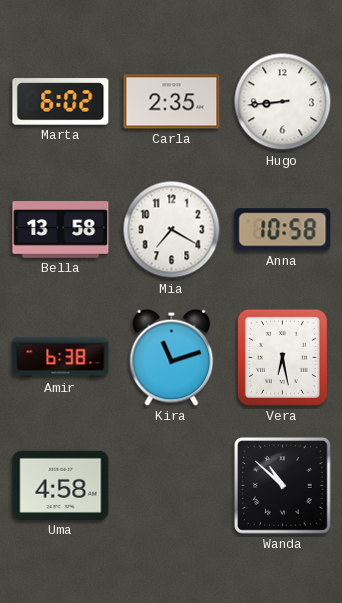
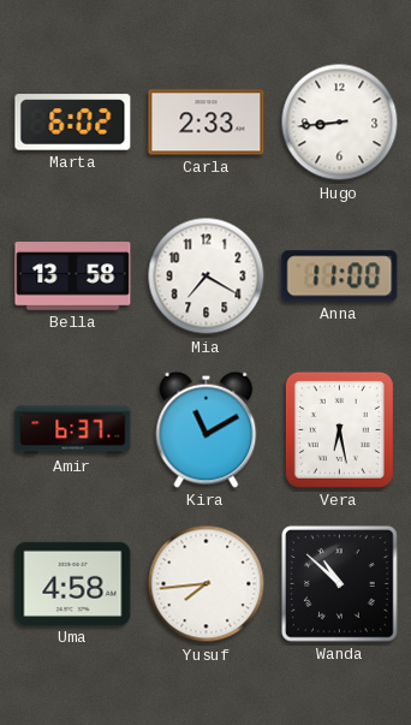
Carla: 2:35 -> 2:33 (207, 123)
Anna: 10:58 -> 11:00 (340, 277)
Amir: 6:38 -> 6:37 (73, 430)
Kira: 11:12 -> 11:10 (207, 429)
Yusuf: none -> 7:44 (207, 584)
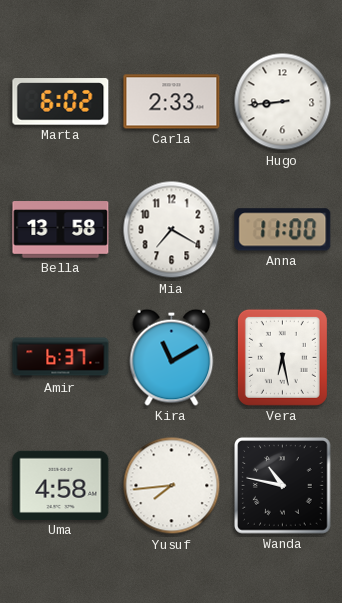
Wanda: 10:52 -> 10:47 (283, 486)
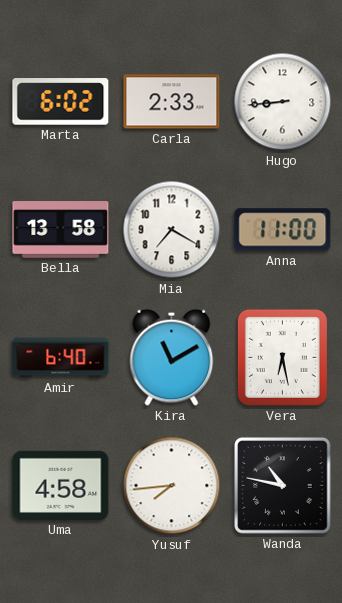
Amir: 6:37 -> 6:40 (61, 358)
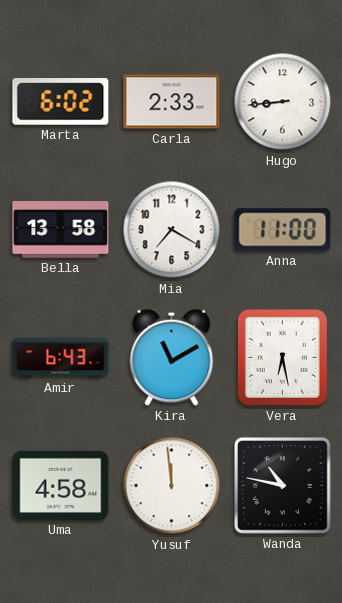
Amir: 6:40 -> 6:43 (61, 358)
Yusuf: 7:44 -> 11:59 (172, 486)
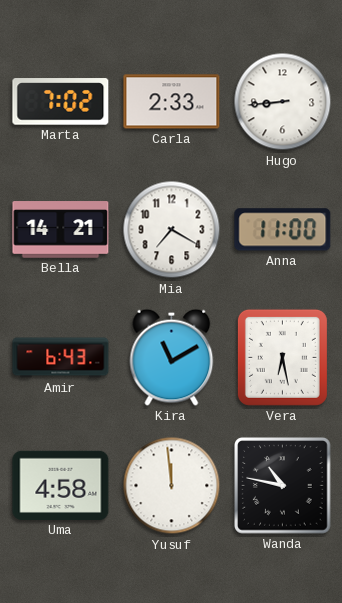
Marta: 6:02 -> 7:02 (61, 102)
Bella: 13:58 -> 14:21 (61, 230)
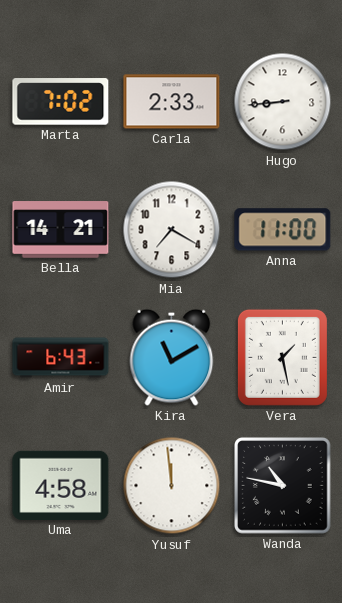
Vera: 6:28 -> 1:28 (282, 357)
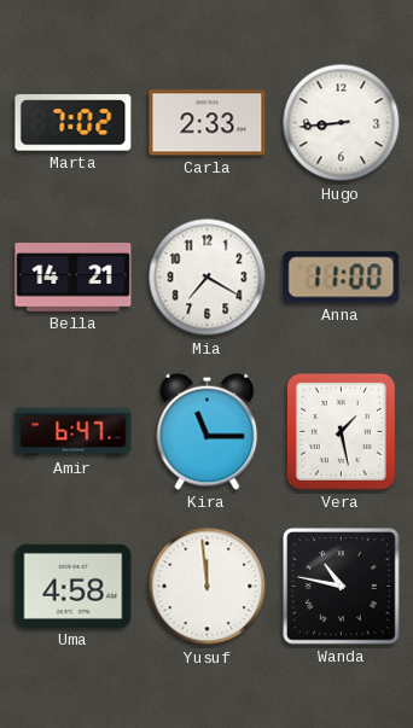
Amir: 6:43 -> 6:47 (74, 432)
Kira: 11:10 -> 11:15 (208, 431)
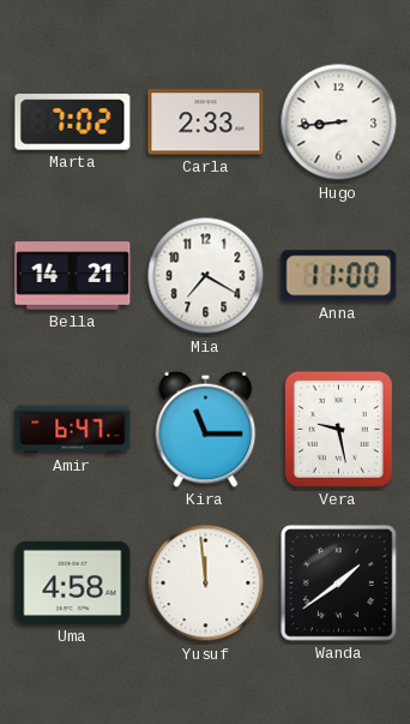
Vera: 1:28 -> 9:28 (338, 429)
Wanda: 10:47 -> 1:39 (339, 584)
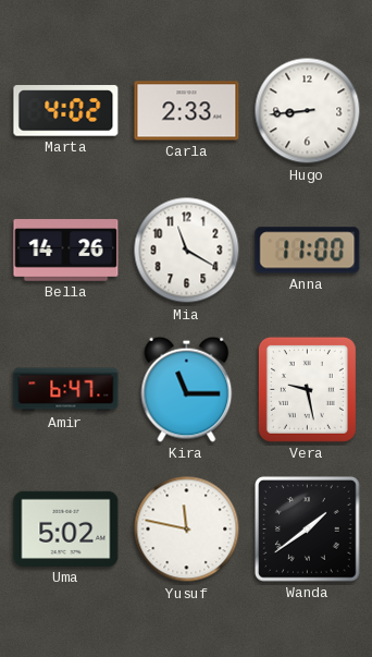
Marta: 7:02 -> 4:02 (66, 111)
Bella: 14:21 -> 14:26 (66, 251)
Mia: 7:20 -> 11:20 (187, 251)
Uma: 4:58 -> 5:02 (66, 528)
Yusuf: 11:59 -> 11:47 (187, 530)
